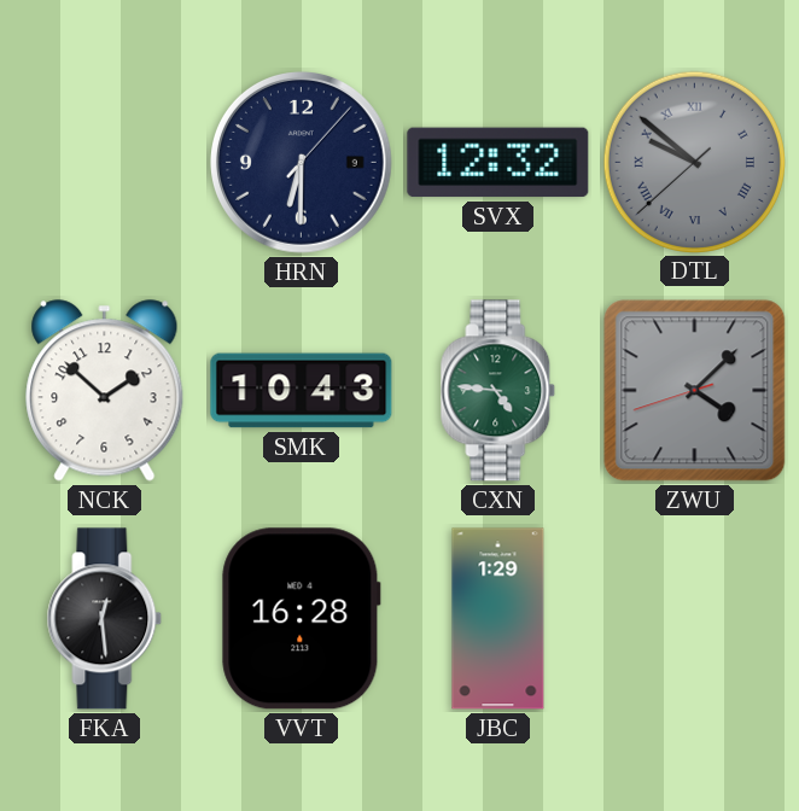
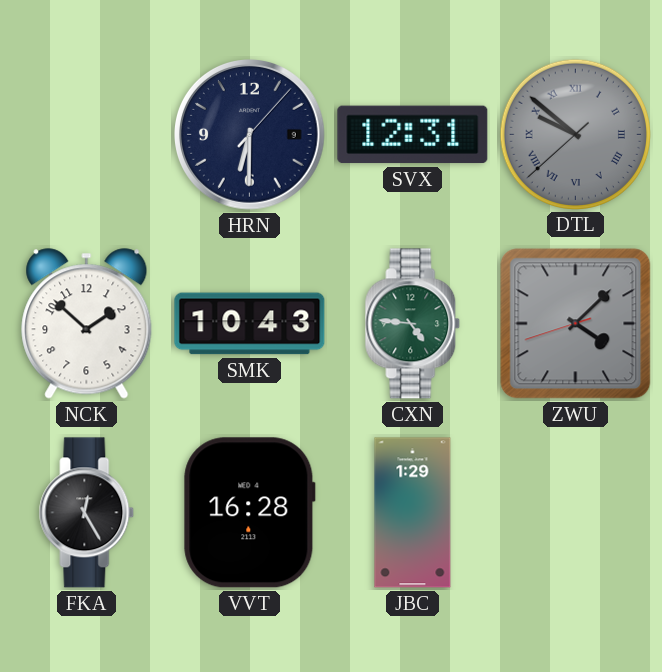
SVX: 12:32 -> 12:31 (413, 135)
FKA: 12:29 -> 12:25 (87, 513)
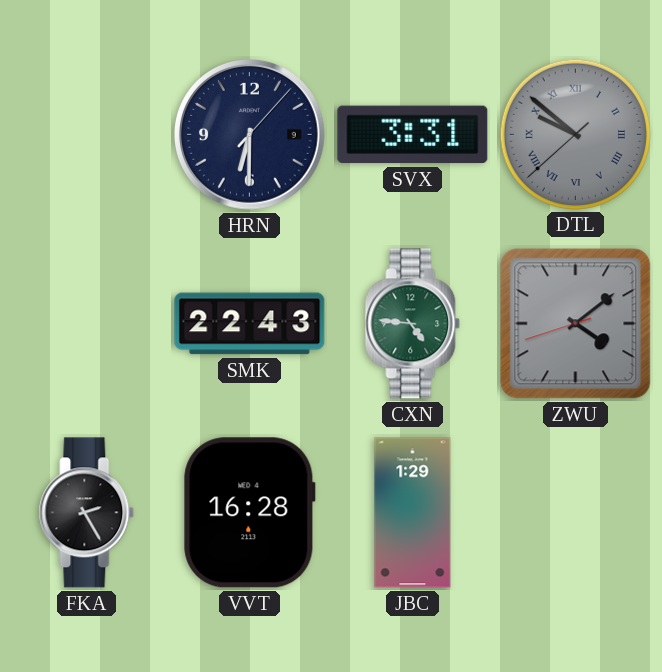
SVX: 12:31 -> 3:31 (413, 135)
NCK: 1:52 -> none (87, 324)
SMK: 10:43 -> 22:43 (250, 324)
ZWU: 4:07 -> 4:08 (576, 324)
FKA: 12:25 -> 2:25 (87, 513)
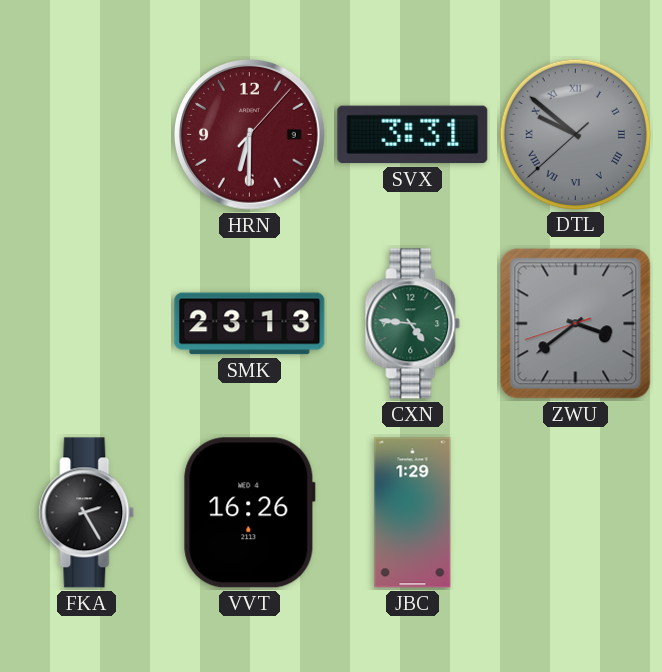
HRN dial: navy -> burgundy (250, 135)
SMK: 22:43 -> 23:13 (250, 324)
ZWU: 4:08 -> 3:38 (576, 324)
VVT: 16:28 -> 16:26 (250, 513)
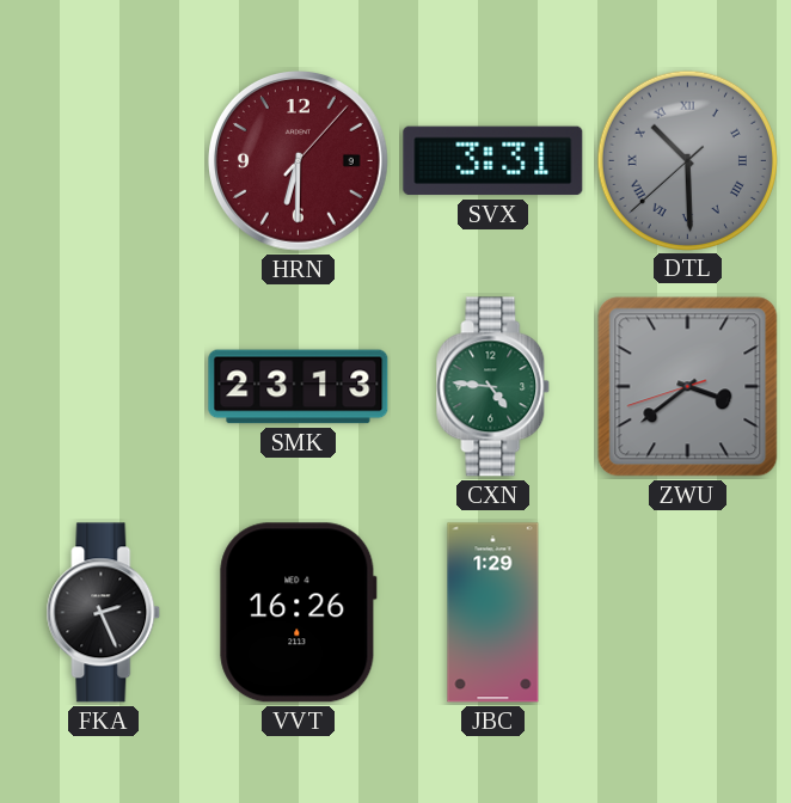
DTL: 9:51 -> 10:29 (687, 160)
FKA: 2:25 -> 2:26 (104, 613)
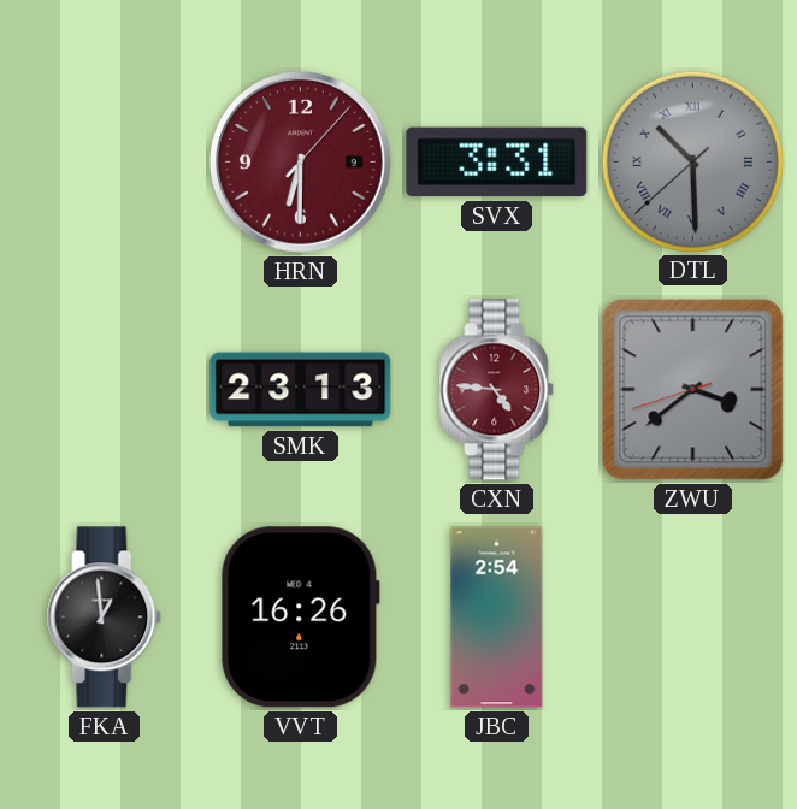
CXN dial: green -> burgundy (497, 390)
FKA: 2:26 -> 12:59 (105, 618)
JBC: 1:29 -> 2:54 (497, 618)
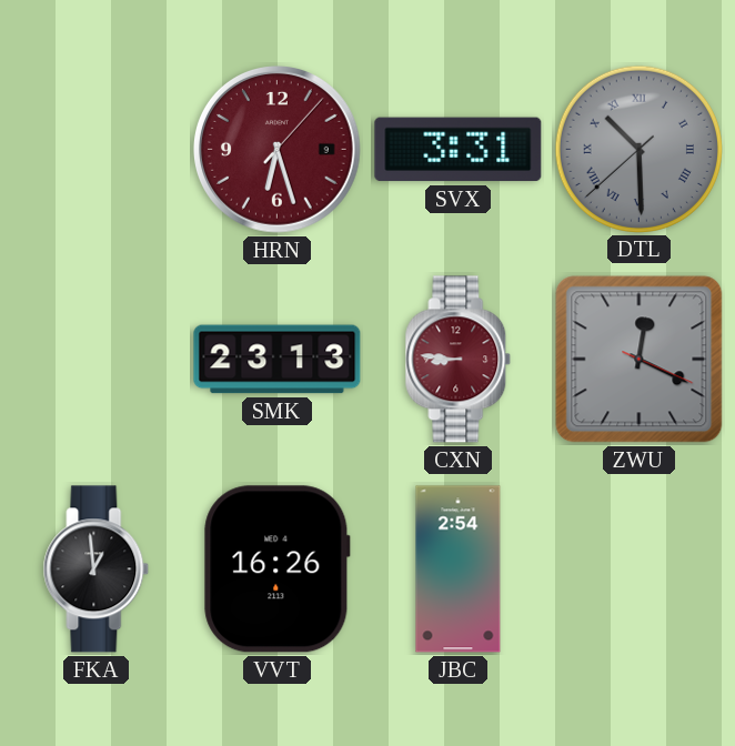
HRN: 6:30 -> 6:27 (278, 150)
CXN: 4:46 -> 8:46 (459, 360)
ZWU: 3:38 -> 12:19 (640, 360)
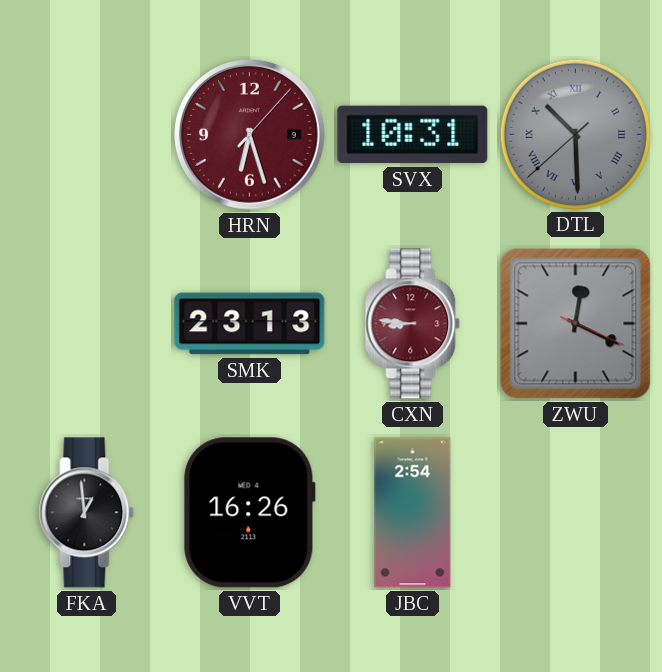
SVX: 3:31 -> 10:31 (413, 135)
